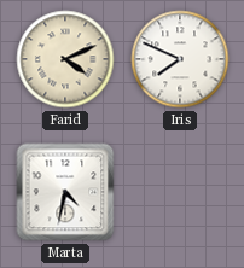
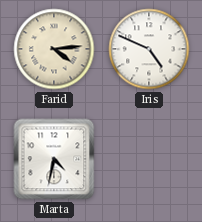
Farid: 4:11 -> 4:14 (54, 49)
Iris: 7:49 -> 4:49 (149, 49)
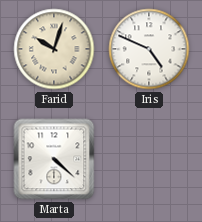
Farid: 4:14 -> 10:03 (54, 49)
Marta: 4:32 -> 4:22 (54, 159)
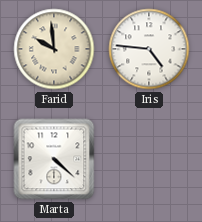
Farid: 10:03 -> 9:59 (54, 49)
Iris: 4:49 -> 4:46 (149, 49)
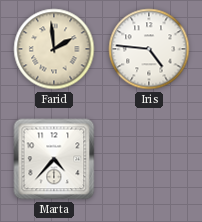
Farid: 9:59 -> 1:59 (54, 49)
Marta: 4:22 -> 4:37 (54, 159)
